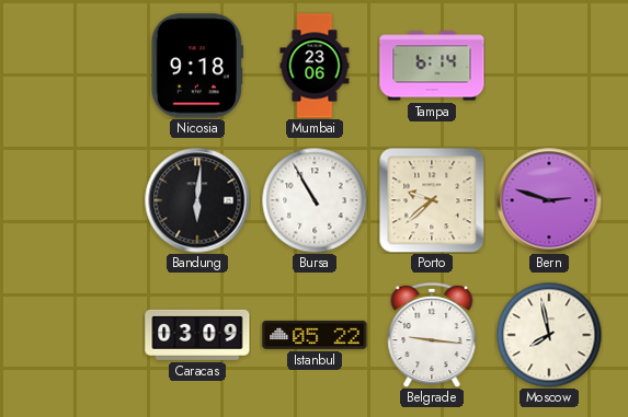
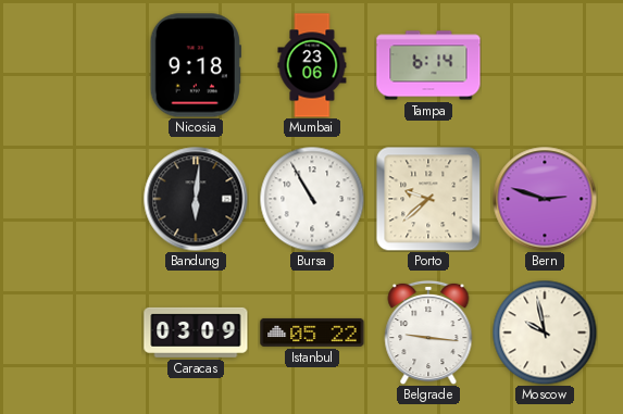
Moscow: 7:58 -> 9:58 (545, 333)
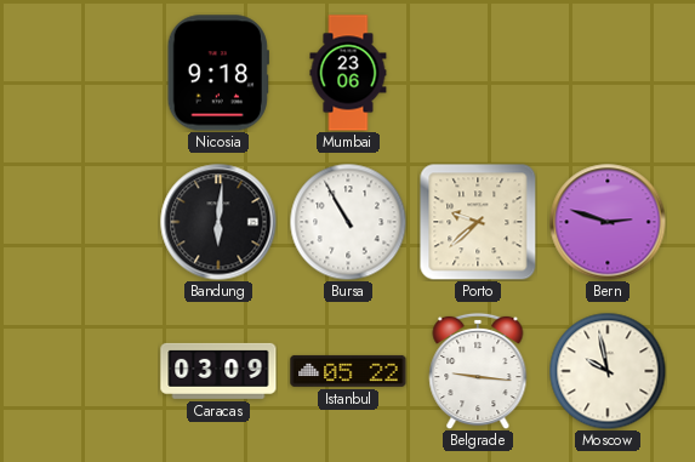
Tampa: 6:14 -> none (428, 65)
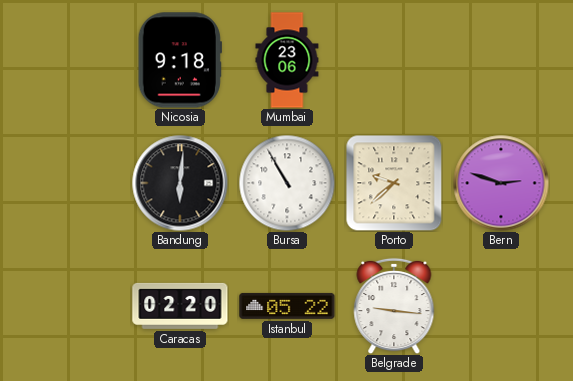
Caracas: 03:09 -> 02:20 (180, 306)
Moscow: 9:58 -> none (608, 371)
